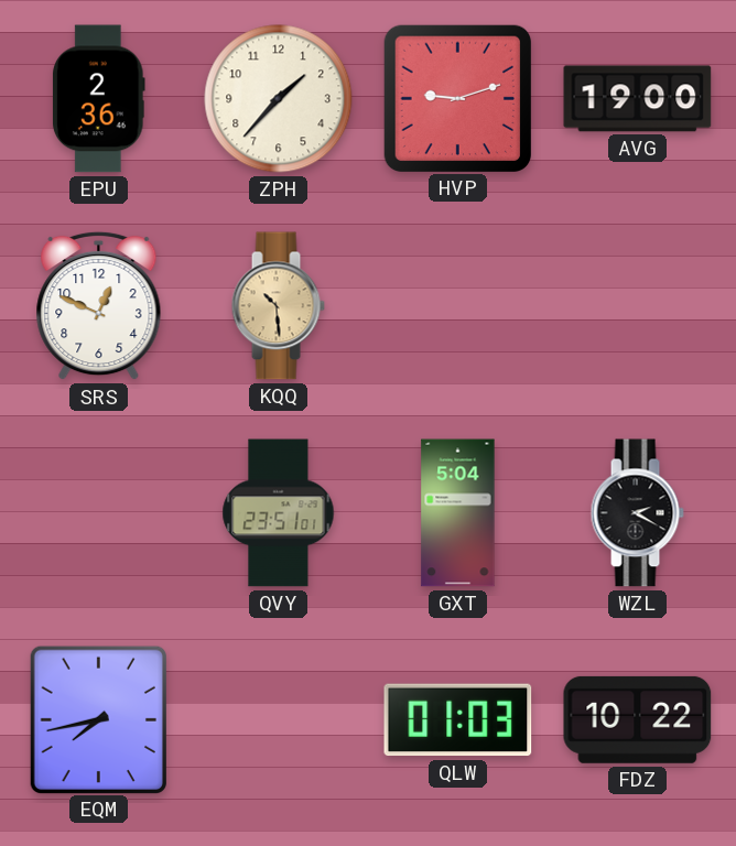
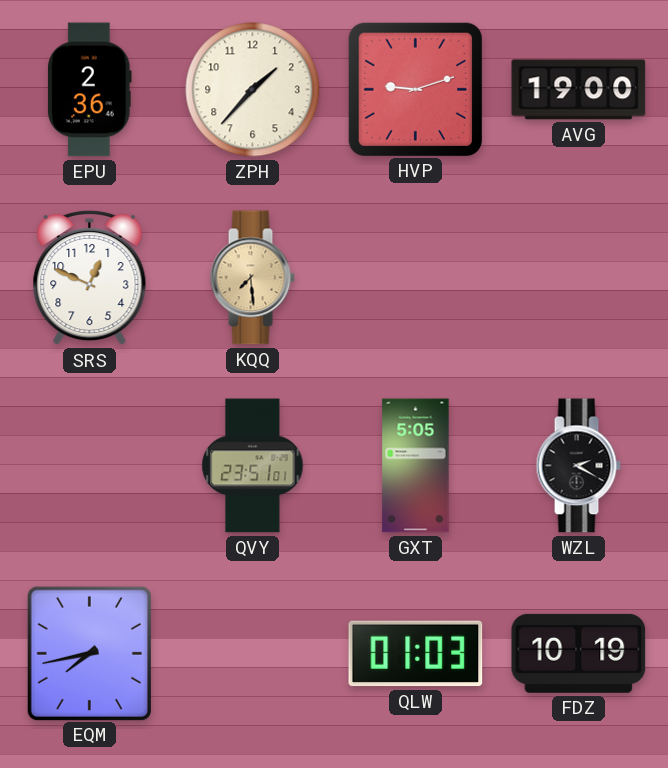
KQQ: 10:29 -> 7:29 (252, 278)
GXT: 5:04 -> 5:05 (416, 466)
FDZ: 10:22 -> 10:19 (579, 653)
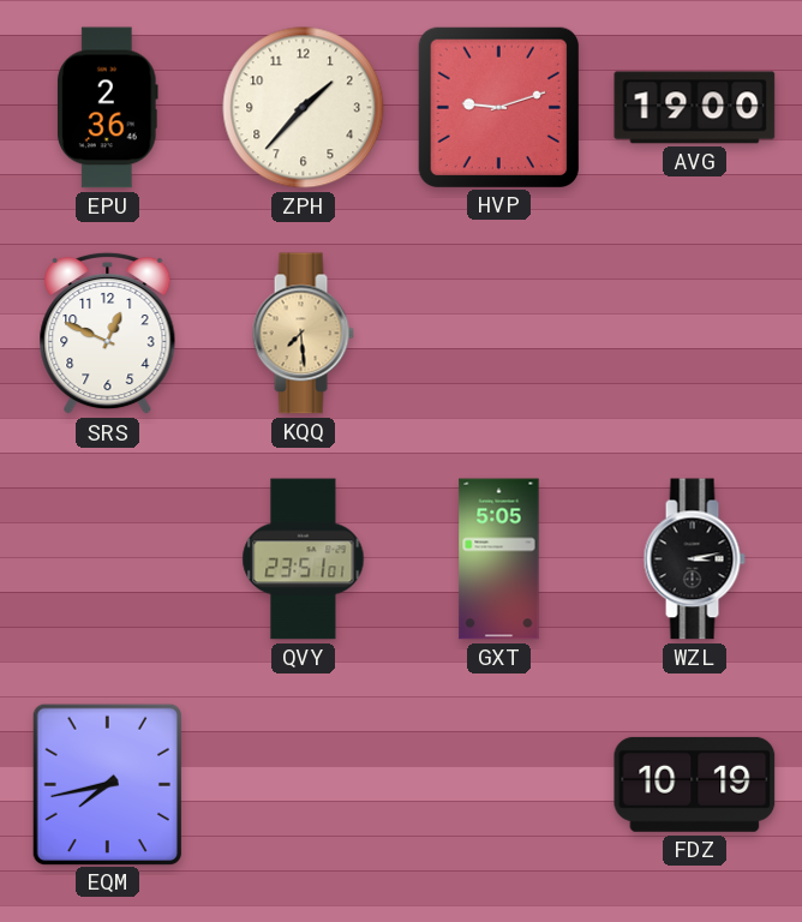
WZL: 2:20 -> 3:13 (694, 559)
QLW: 01:03 -> none (416, 654)
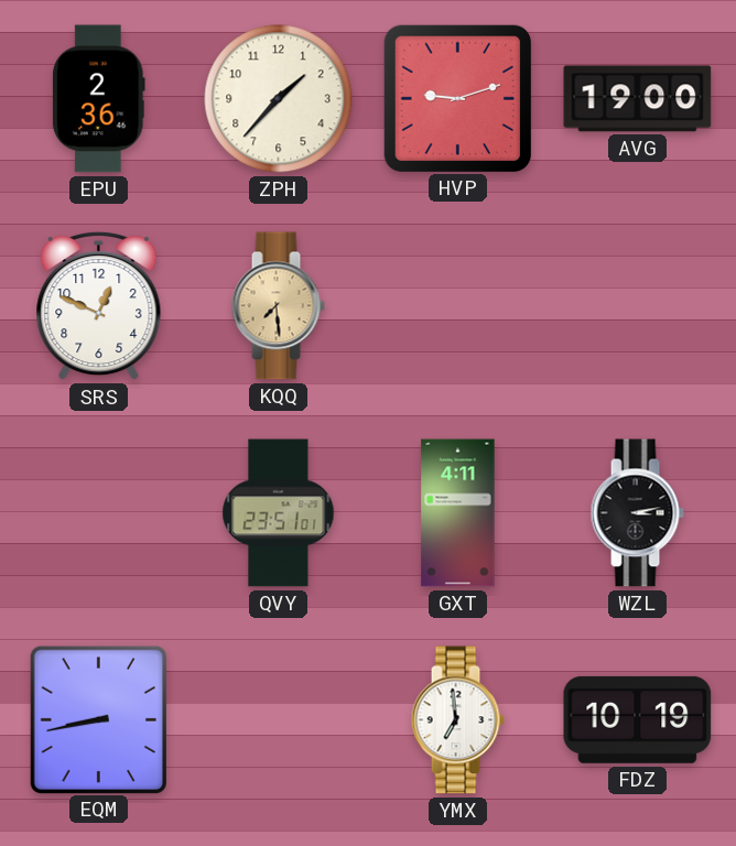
GXT: 5:05 -> 4:11 (458, 513)
EQM: 7:43 -> 8:43 (98, 719)
YMX: none -> 6:59 (457, 720)
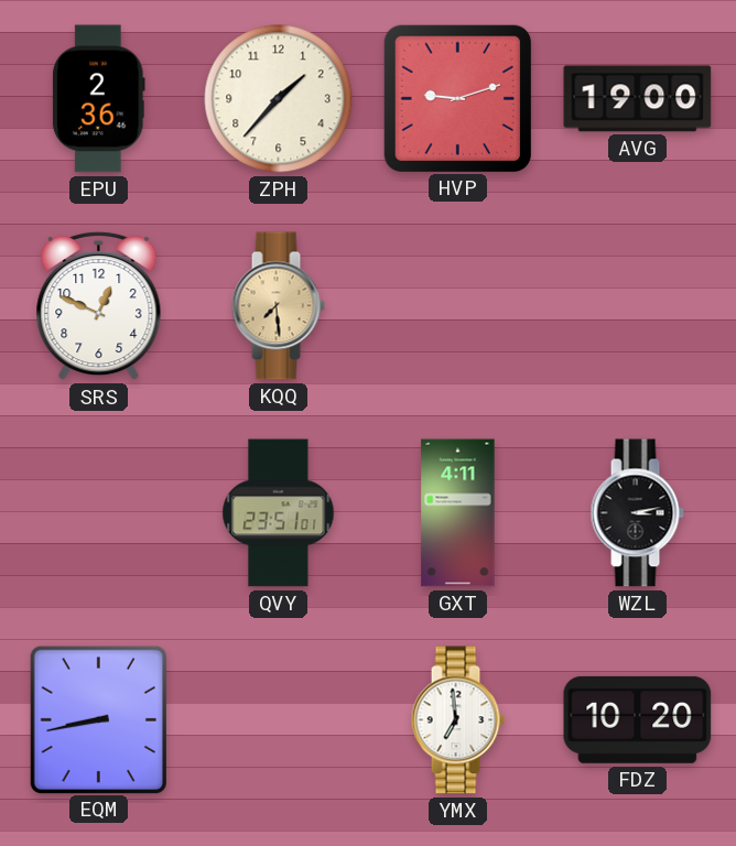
FDZ: 10:19 -> 10:20 (638, 719)
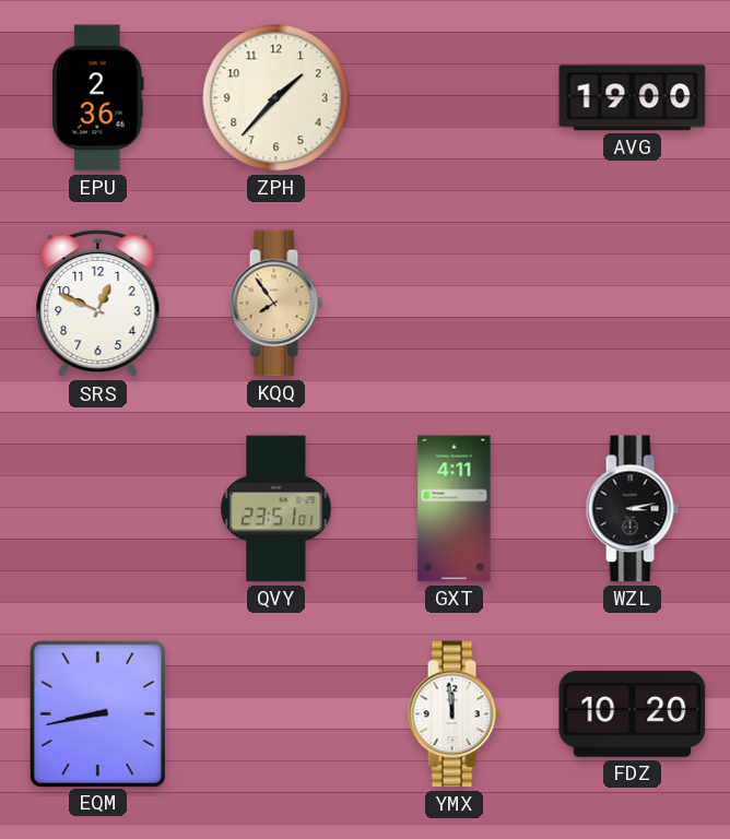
HVP: 9:12 -> none (457, 98)
KQQ: 7:29 -> 7:54 (275, 304)
YMX: 6:59 -> 11:59 (454, 714)
